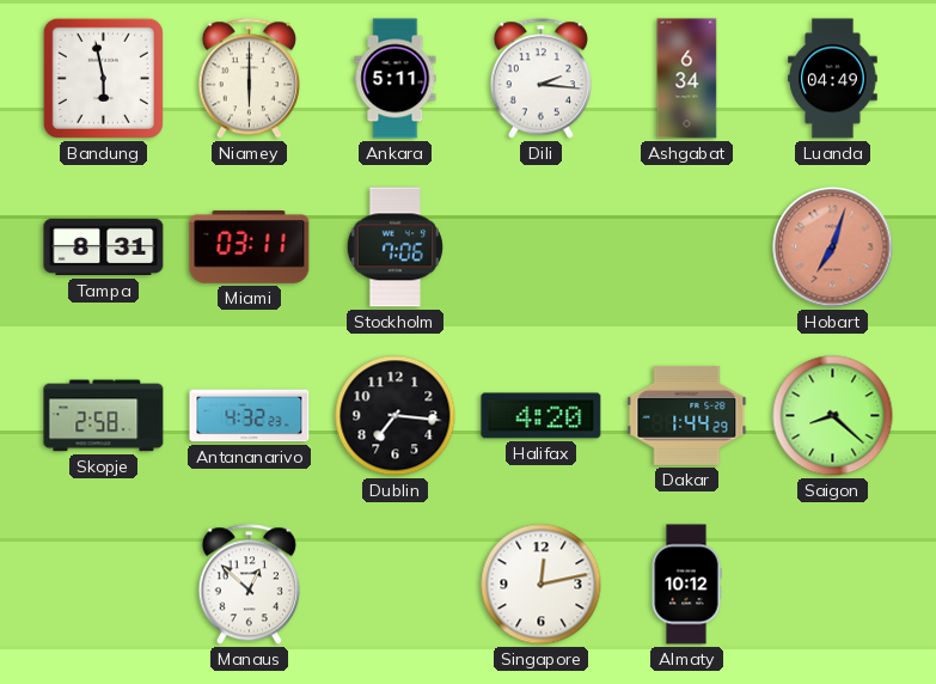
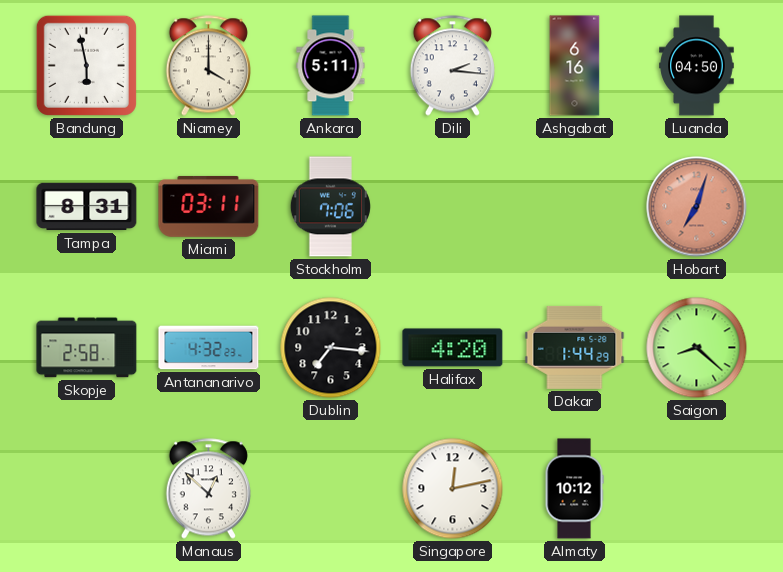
Niamey: 6:00 -> 4:00 (208, 66)
Ashgabat: 6:34 -> 6:16 (575, 66)
Luanda: 04:49 -> 04:50 (697, 66)
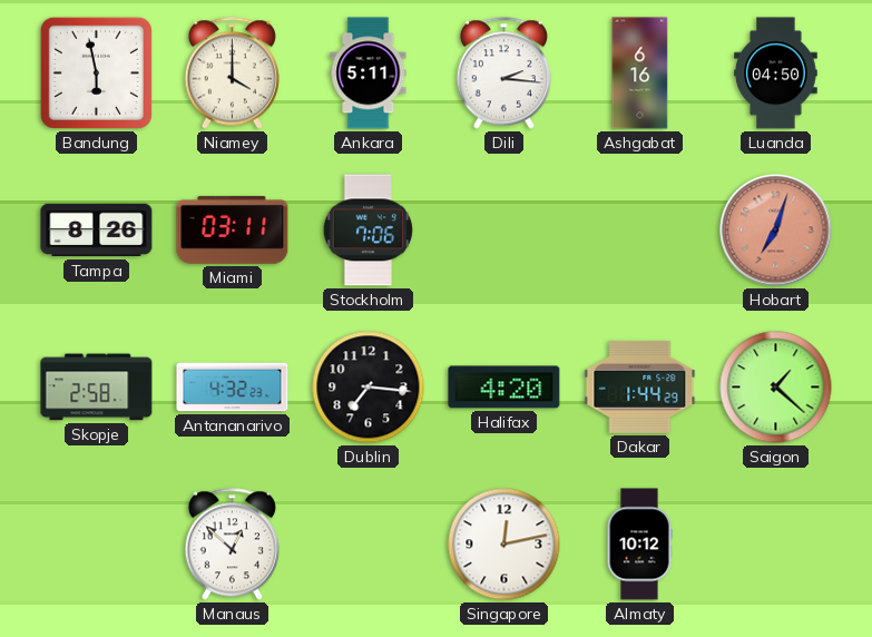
Tampa: 8:31 -> 8:26 (97, 231)
Saigon: 8:22 -> 1:22 (776, 388)
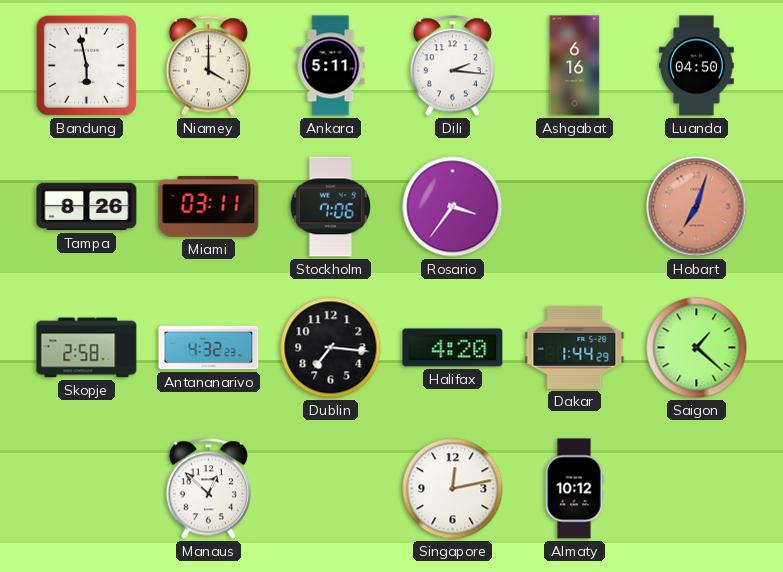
Rosario: none -> 3:36 (453, 207)
